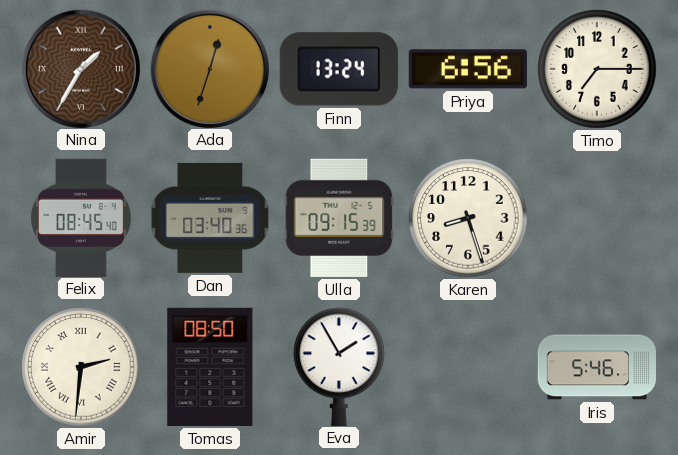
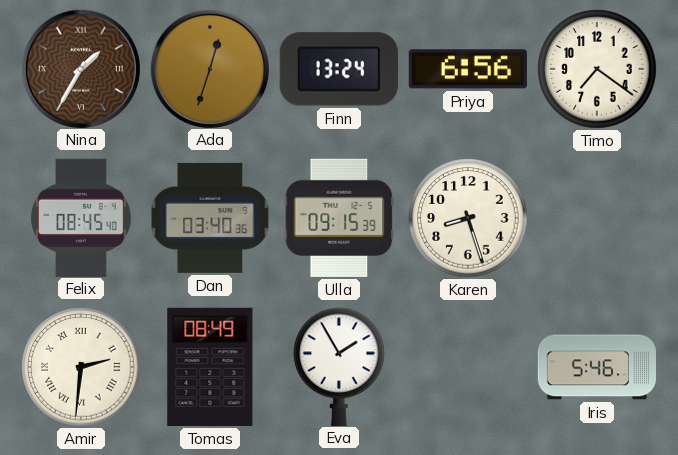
Timo: 7:15 -> 7:21 (597, 69)
Tomas: 08:50 -> 08:49 (210, 367)
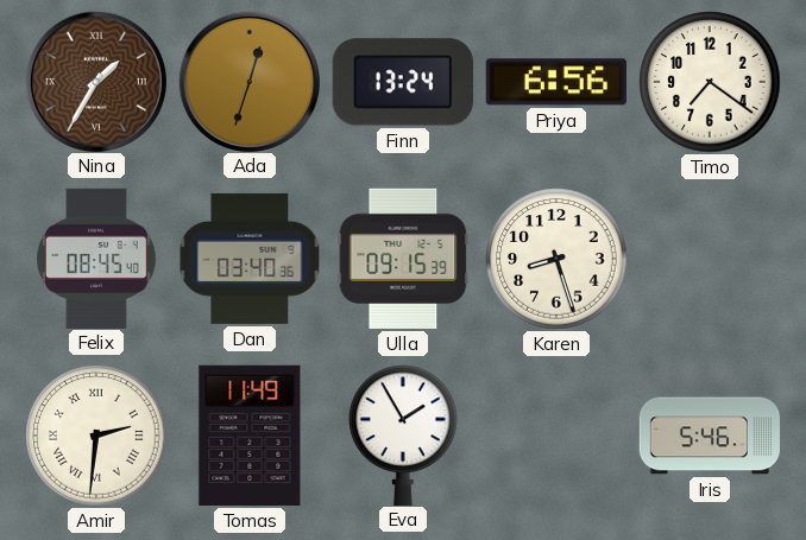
Tomas: 08:49 -> 11:49 (250, 436)
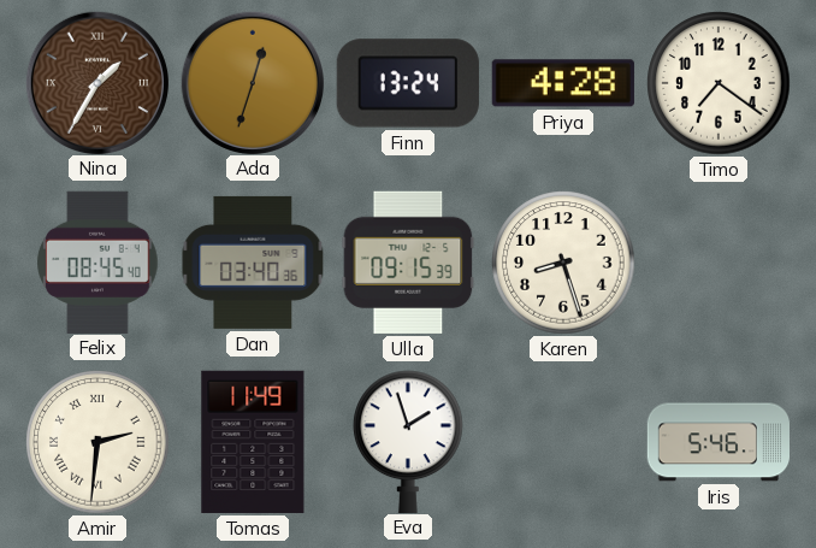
Priya: 6:56 -> 4:28 (563, 83)
Eva: 1:55 -> 1:57 (408, 441)
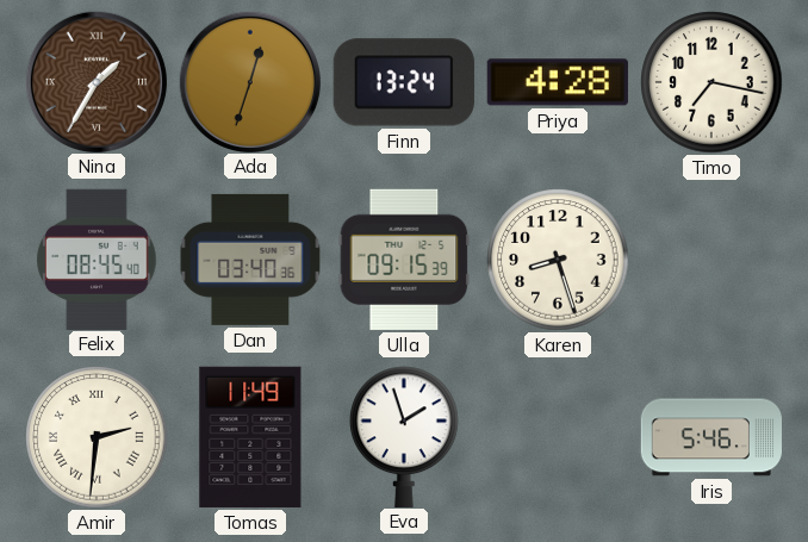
Timo: 7:21 -> 7:17 (711, 82)
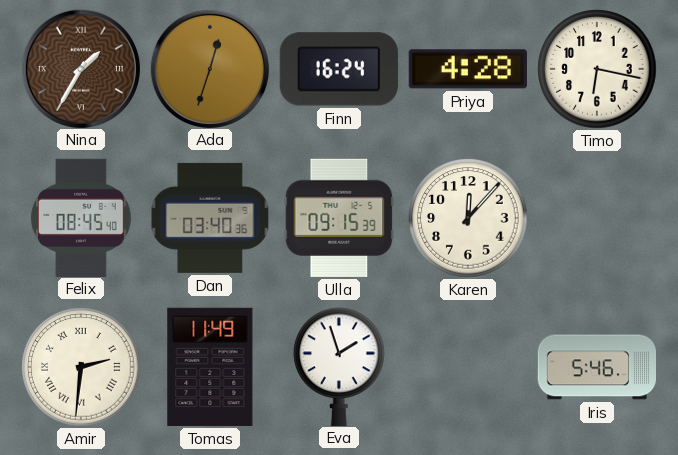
Finn: 13:24 -> 16:24 (339, 69)
Timo: 7:17 -> 6:17 (597, 69)
Karen: 8:27 -> 12:07 (468, 218)
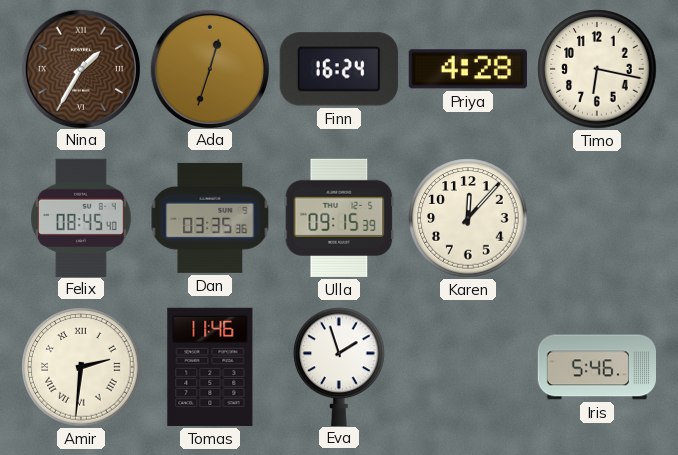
Dan: 03:40 -> 03:35 (210, 218)
Tomas: 11:49 -> 11:46 (210, 367)
